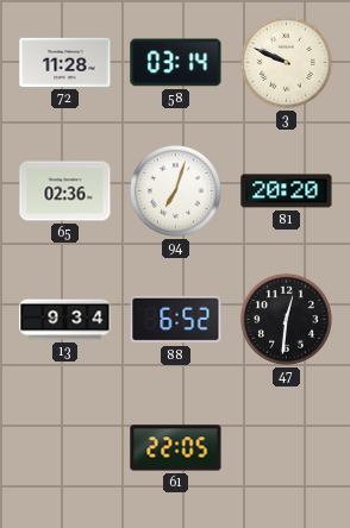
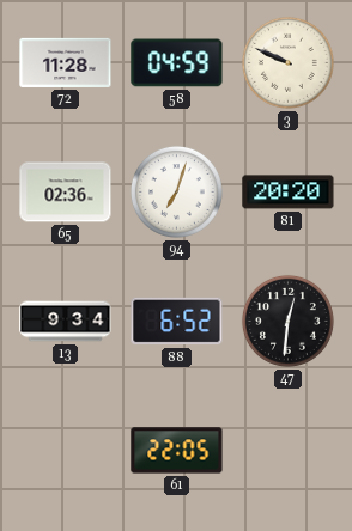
58: 03:14 -> 04:59 (177, 63)
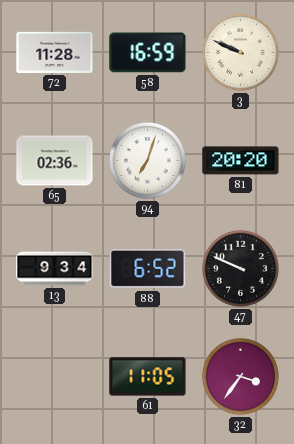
58: 04:59 -> 16:59 (148, 53)
47: 12:31 -> 9:49 (240, 268)
61: 22:05 -> 11:05 (148, 377)
32: none -> 3:36 (240, 376)
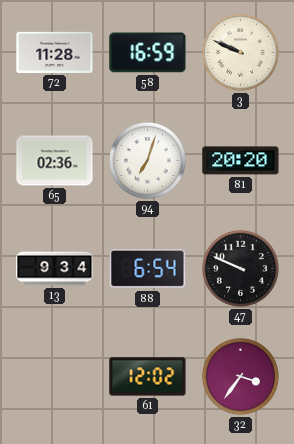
88: 6:52 -> 6:54 (148, 269)
61: 11:05 -> 12:02 (148, 377)
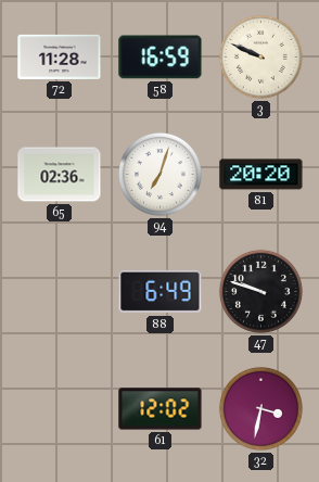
13: 9:34 -> none (55, 269)
88: 6:54 -> 6:49 (161, 292)
47: 9:49 -> 9:48 (260, 291)
32: 3:36 -> 3:32 (260, 408)
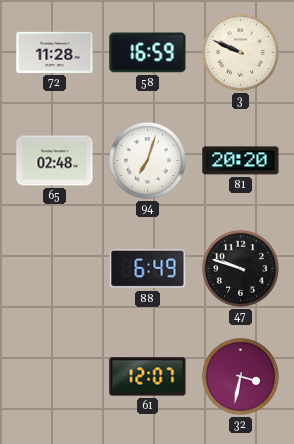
65: 02:36 -> 02:48 (55, 161)
61: 12:02 -> 12:07 (148, 377)
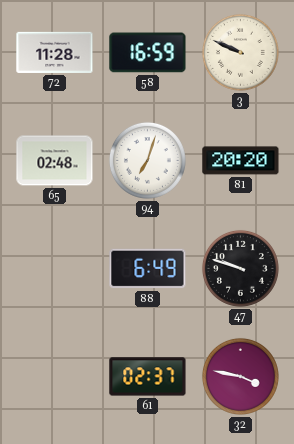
61: 12:07 -> 02:37 (148, 377)
32: 3:32 -> 3:47 (240, 376)
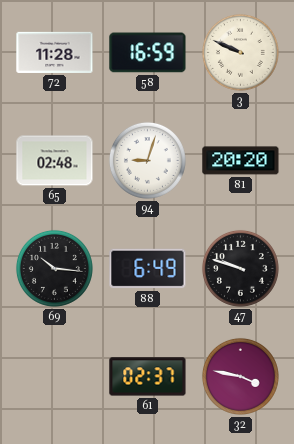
94: 7:03 -> 9:03 (147, 160)
69: none -> 10:16 (54, 268)
